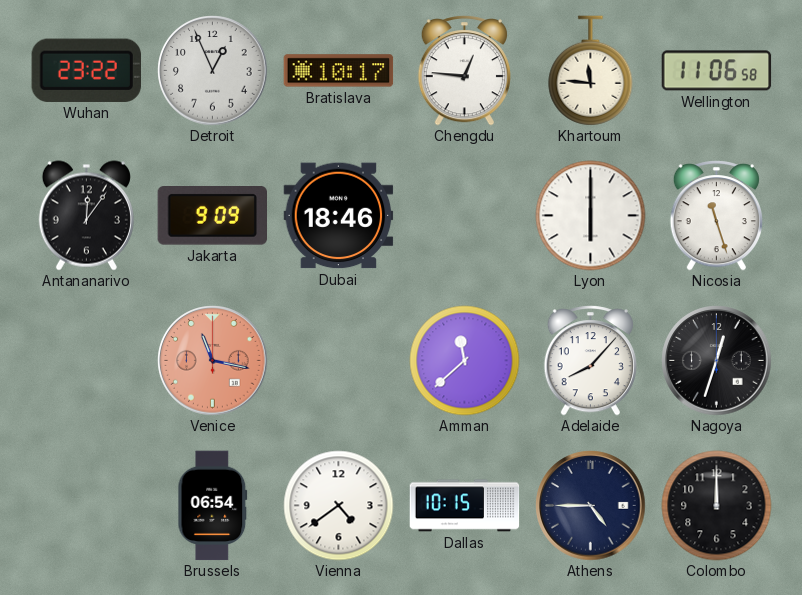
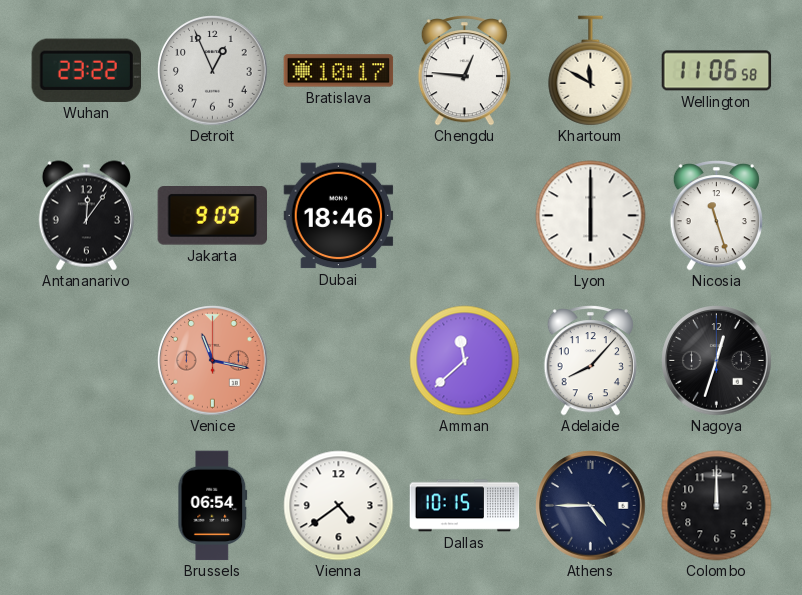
Khartoum: 11:46 -> 11:50 (591, 71)
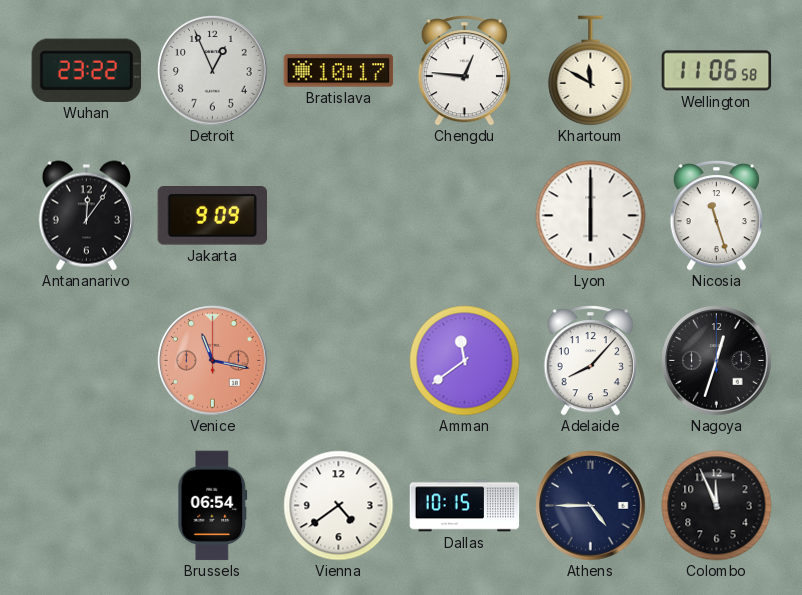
Dubai: 18:46 -> none (339, 216)
Amman: 11:38 -> 11:39 (465, 361)
Colombo: 12:00 -> 11:56 (717, 506)
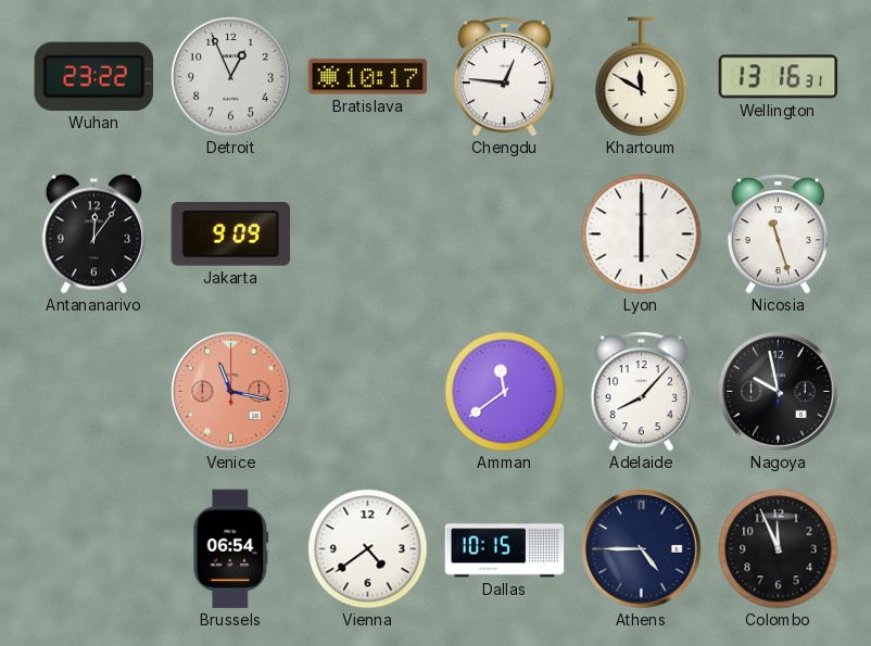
Wellington: 11:06 -> 13:16 (779, 77)
Nagoya: 12:33 -> 9:58 (779, 392)
